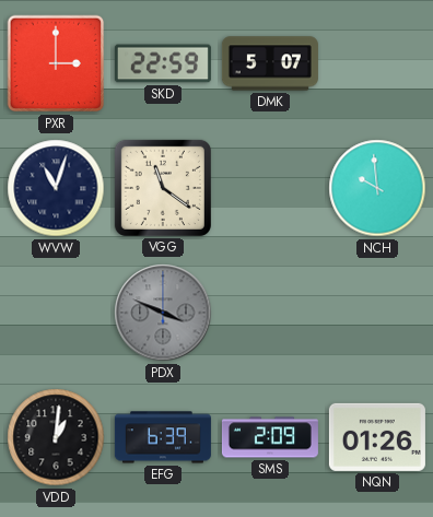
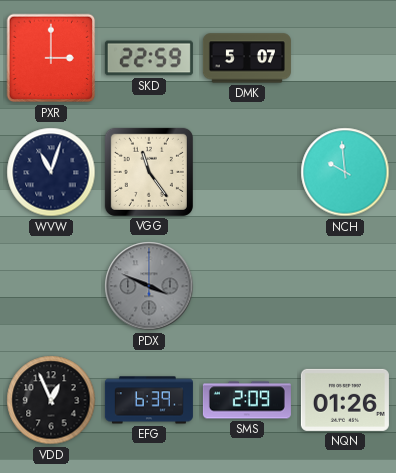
VGG: 11:21 -> 11:24 (149, 172)
VDD: 1:01 -> 12:56 (51, 400)
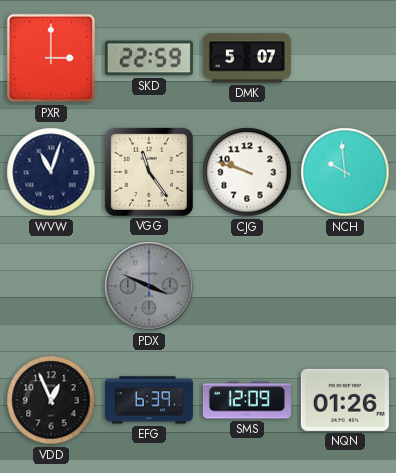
CJG: none -> 9:48 (247, 172)
SMS: 2:09 -> 12:09 (247, 400)
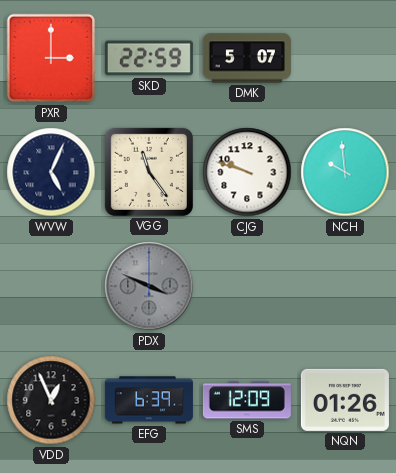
WVW: 11:03 -> 5:04 (51, 172)
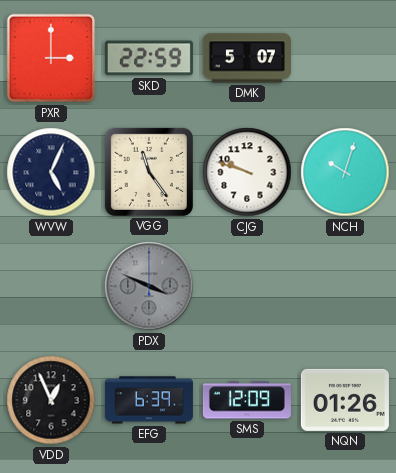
NCH: 9:59 -> 10:03 (345, 172)
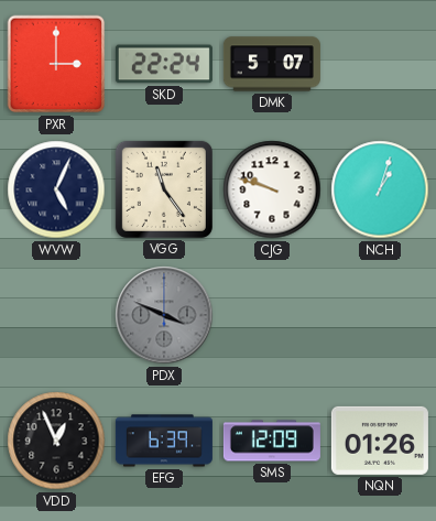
SKD: 22:59 -> 22:24 (164, 64)
NCH: 10:03 -> 1:03 (380, 189)
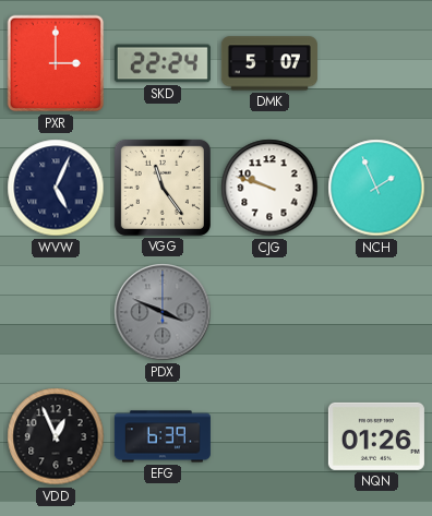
NCH: 1:03 -> 1:56 (376, 188)
SMS: 12:09 -> none (272, 441)
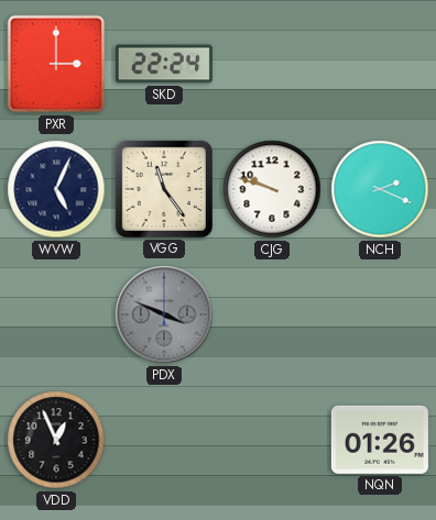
DMK: 5:07 -> none (269, 63)
NCH: 1:56 -> 2:19 (380, 189)
EFG: 6:39 -> none (163, 436)
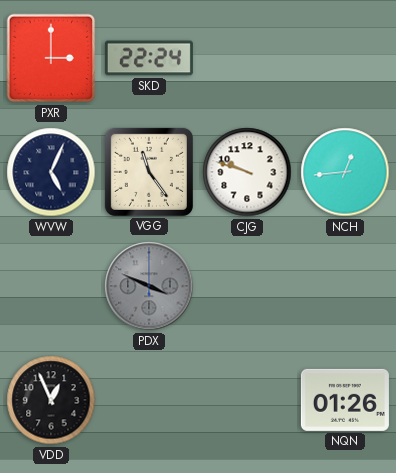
NCH: 2:19 -> 12:44 (345, 172)
